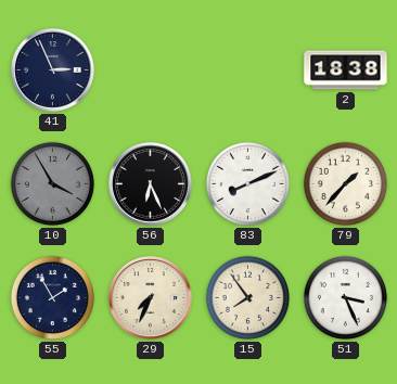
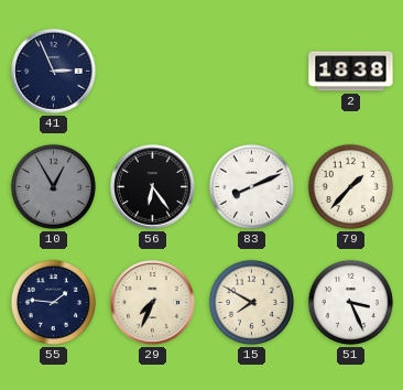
10: 3:55 -> 12:55 (53, 186)
56: 6:26 -> 6:24 (153, 187)
55: 1:55 -> 1:46 (53, 302)
15: 7:54 -> 7:50 (251, 302)
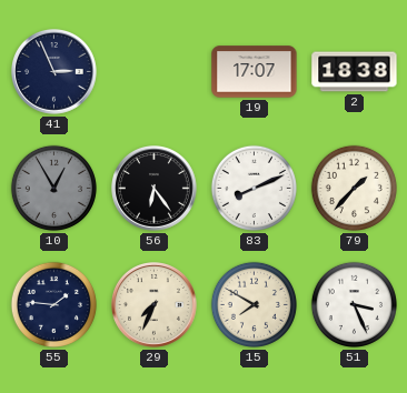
19: none -> 17:07 (255, 72)
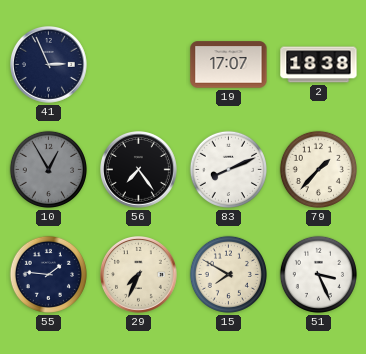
56: 6:24 -> 7:24 (139, 170)
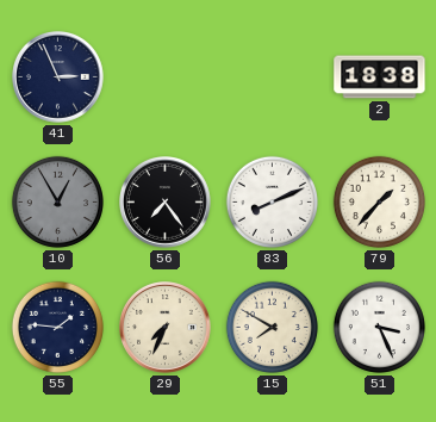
19: 17:07 -> none (229, 65)
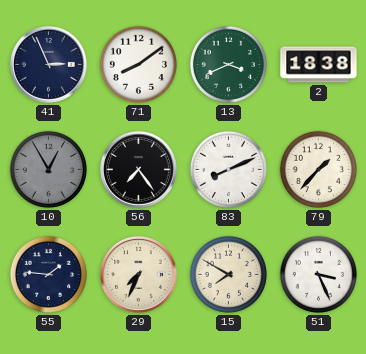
71: none -> 8:09 (138, 64)
13: none -> 3:41 (228, 64)
